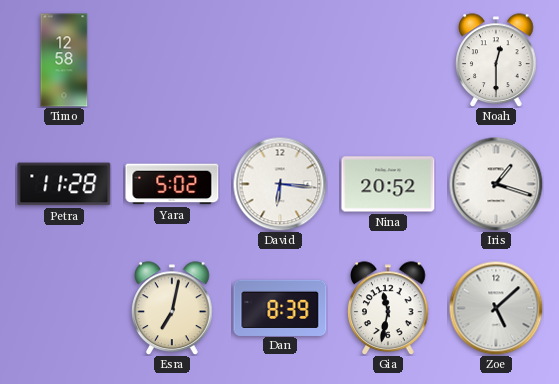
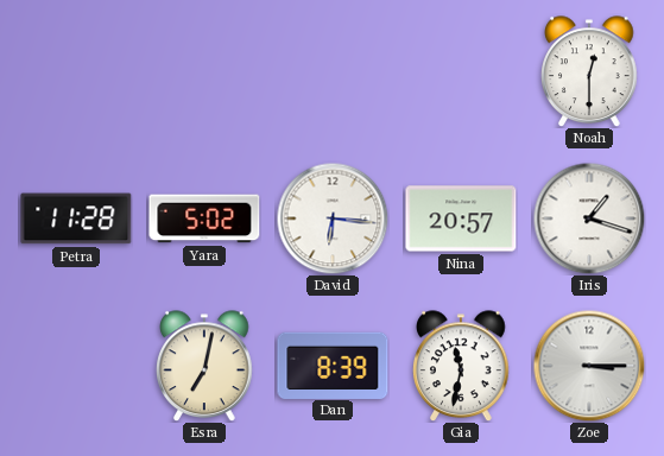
Timo: 12:58 -> none (64, 60)
Nina: 20:52 -> 20:57 (461, 218)
Zoe: 5:08 -> 3:15 (589, 366)
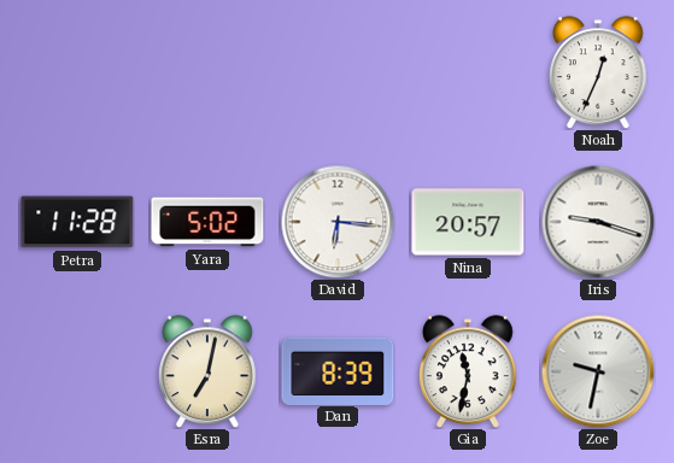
Noah: 12:30 -> 12:34 (598, 72)
Iris: 1:18 -> 9:18 (598, 222)
Zoe: 3:15 -> 9:32 (598, 371)
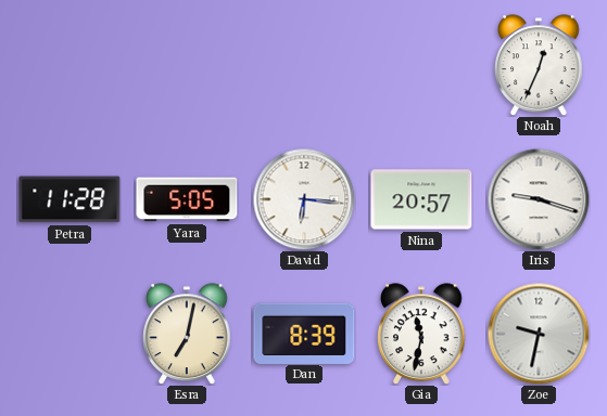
Yara: 5:02 -> 5:05 (187, 199)
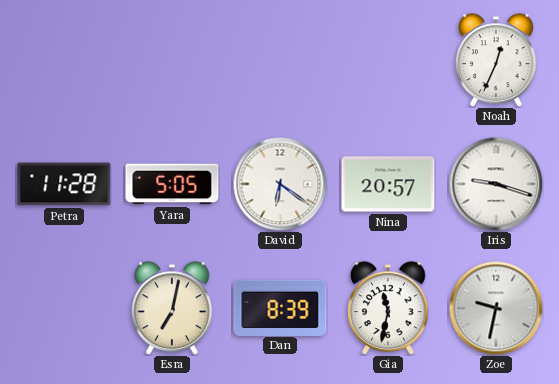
David: 6:16 -> 6:21 (280, 184)
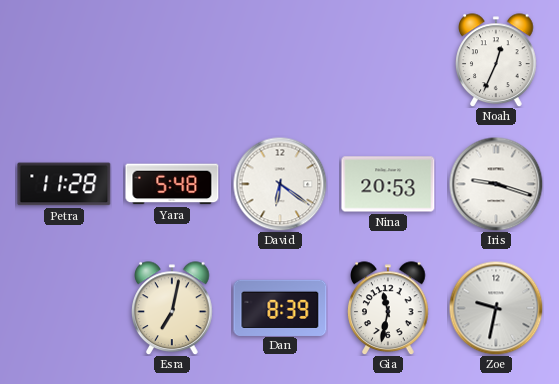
Yara: 5:05 -> 5:48 (172, 184)
Nina: 20:57 -> 20:53 (388, 184)
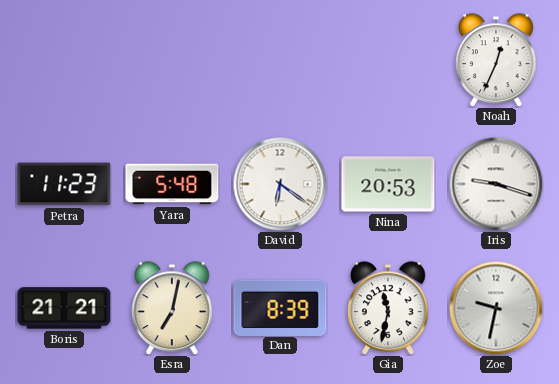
Petra: 11:28 -> 11:23 (64, 184)
Boris: none -> 21:21 (64, 308)
